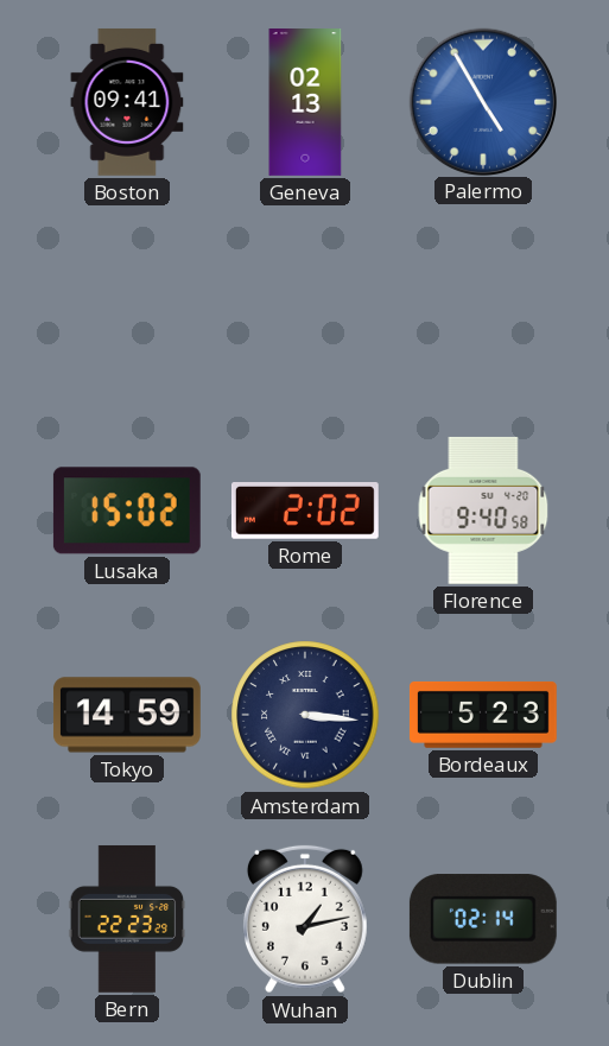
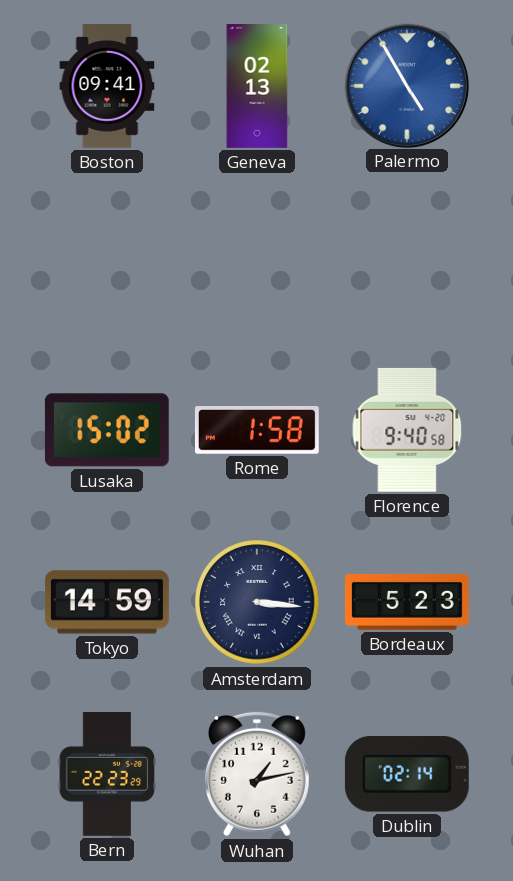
Rome: 2:02 -> 1:58 (257, 431)
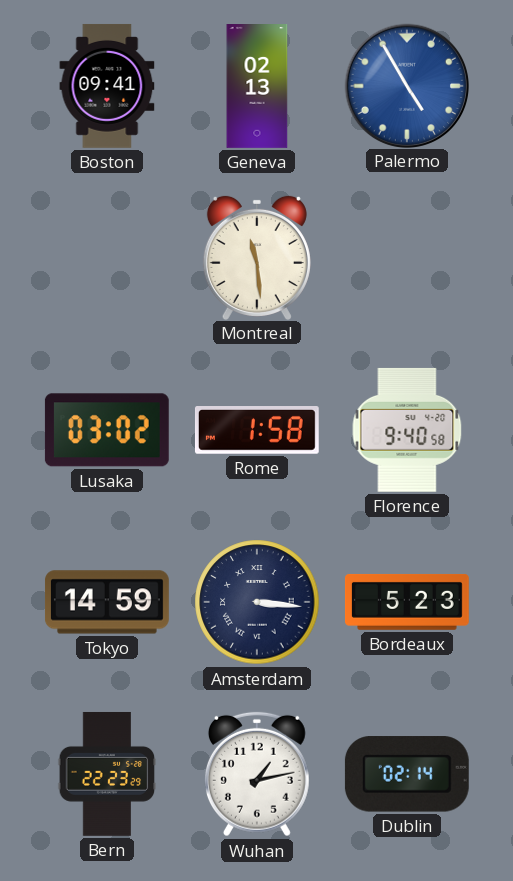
Montreal: none -> 11:29 (257, 257)
Lusaka: 15:02 -> 03:02 (107, 430)
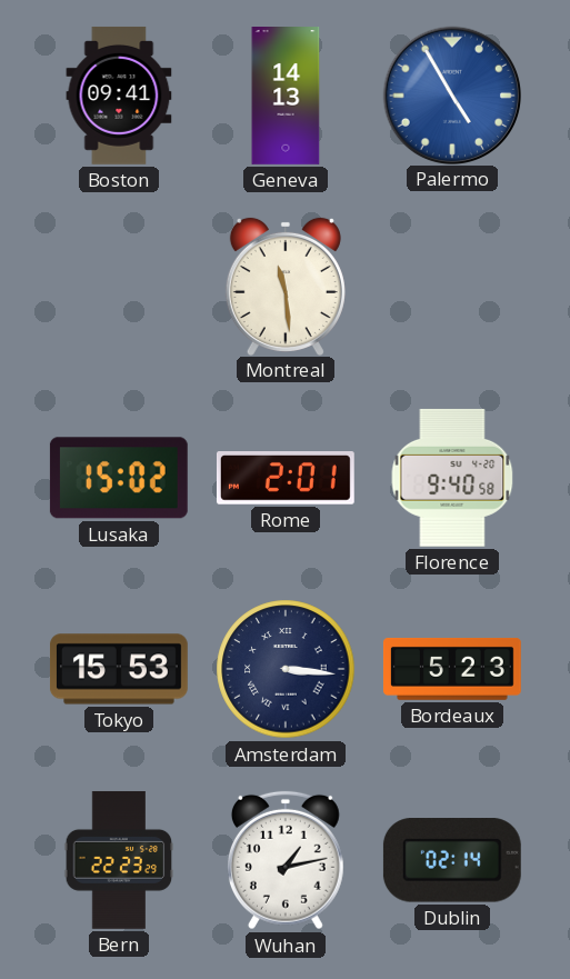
Geneva: 02:13 -> 14:13 (286, 97)
Lusaka: 03:02 -> 15:02 (119, 478)
Rome: 1:58 -> 2:01 (286, 479)
Tokyo: 14:59 -> 15:53 (119, 669)
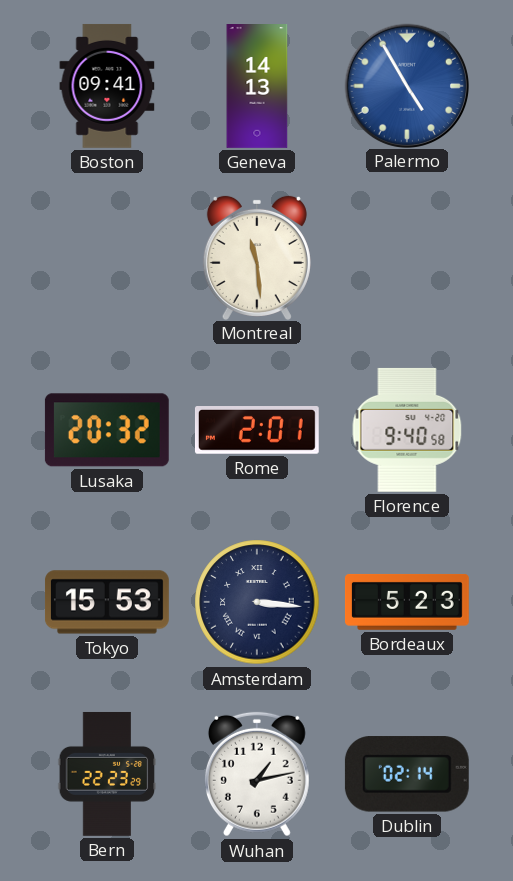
Lusaka: 15:02 -> 20:32 (107, 430)
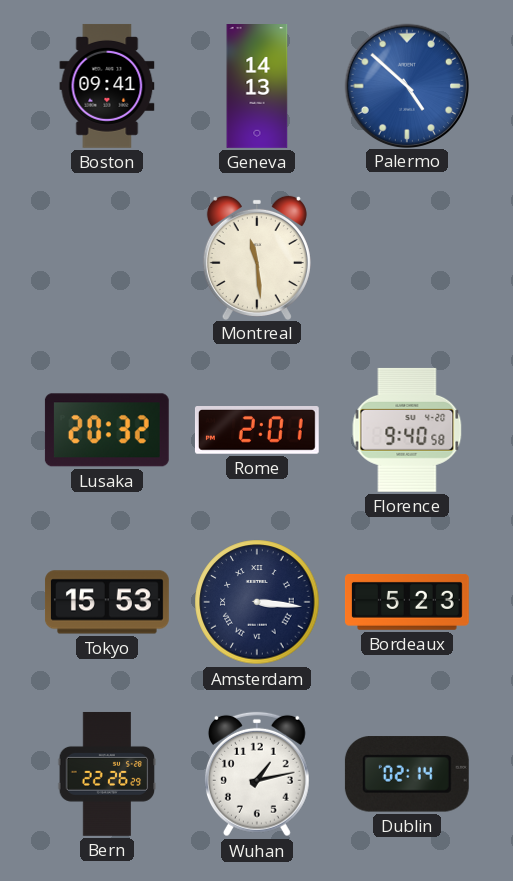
Palermo: 4:55 -> 4:52 (406, 85)
Bern: 22:23 -> 22:26 (107, 774)
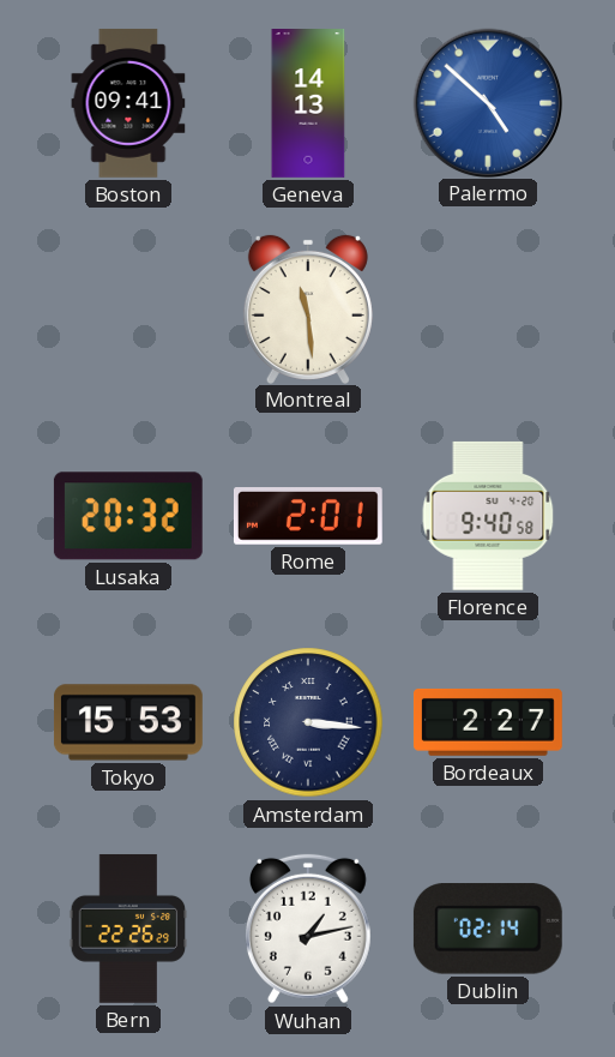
Bordeaux: 5:23 -> 2:27 (488, 722)
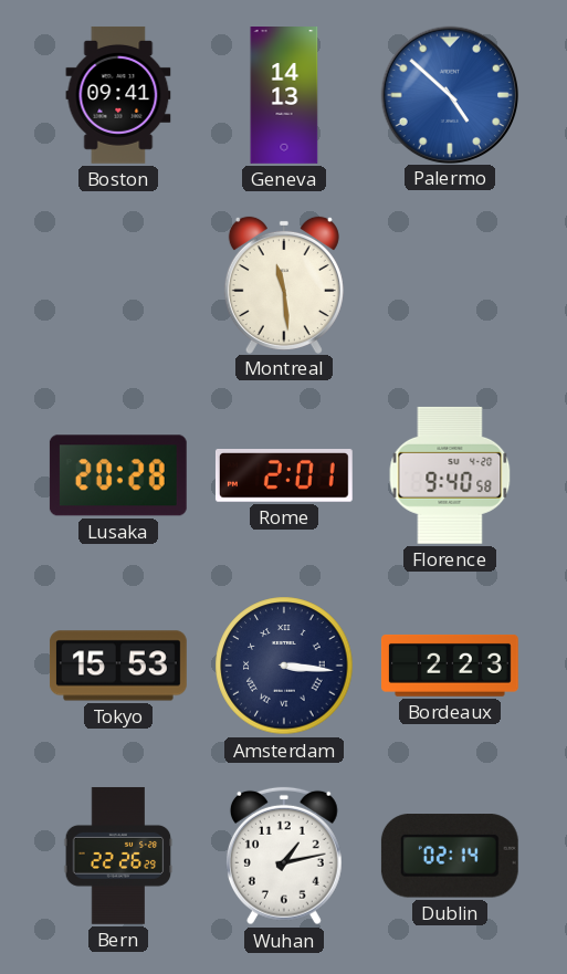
Lusaka: 20:32 -> 20:28 (118, 475)
Bordeaux: 2:27 -> 2:23 (450, 666)
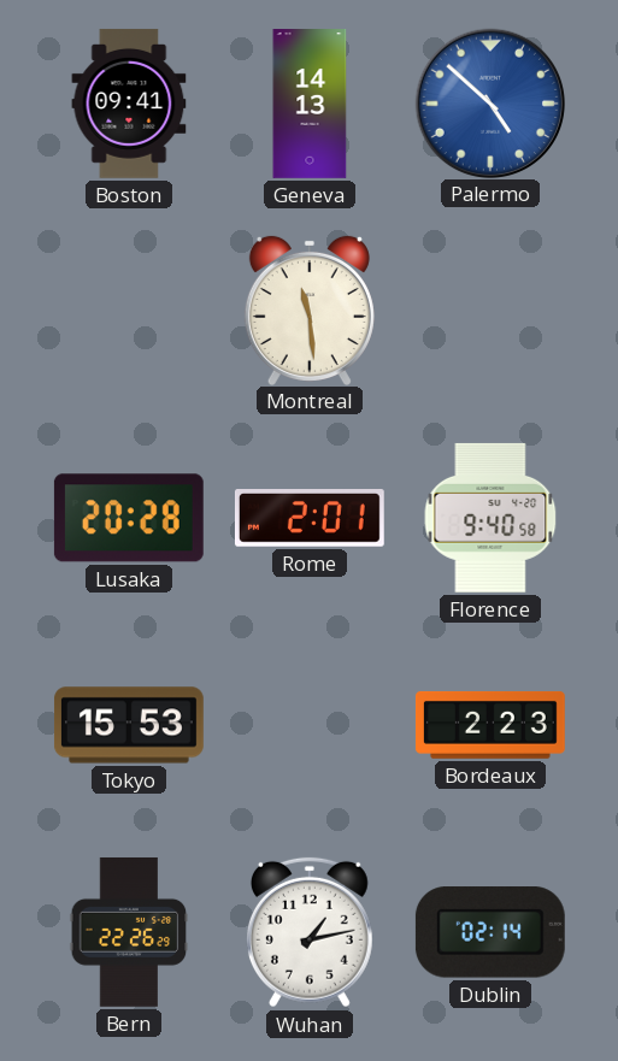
Amsterdam: 3:16 -> none (284, 666)
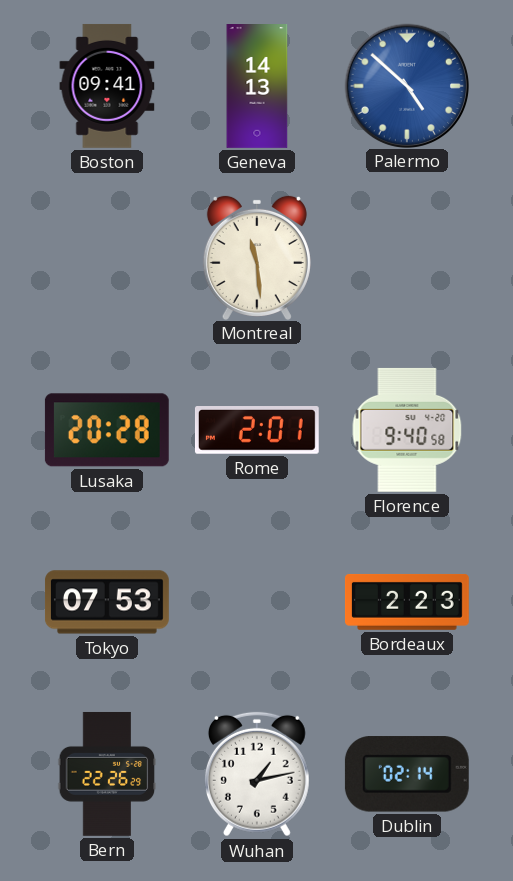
Tokyo: 15:53 -> 07:53 (107, 602)
